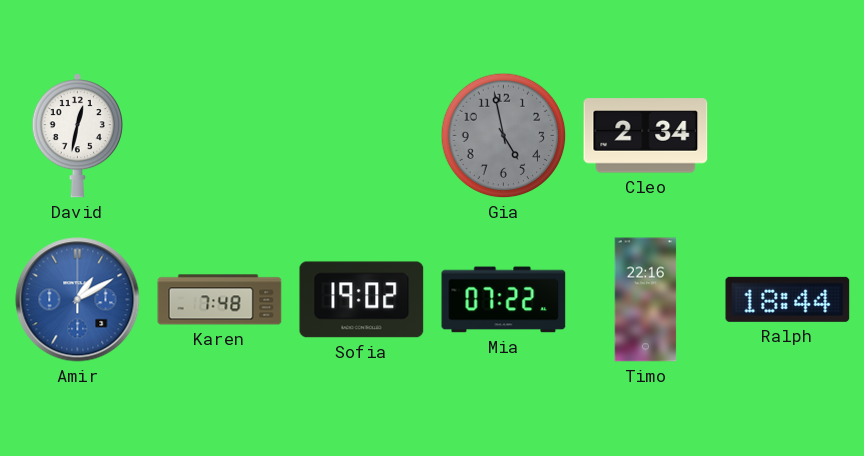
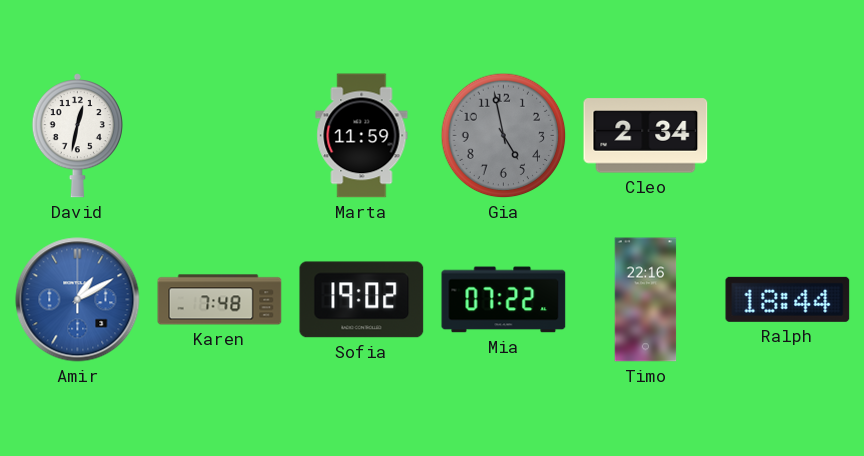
Marta: none -> 11:59 (362, 136)
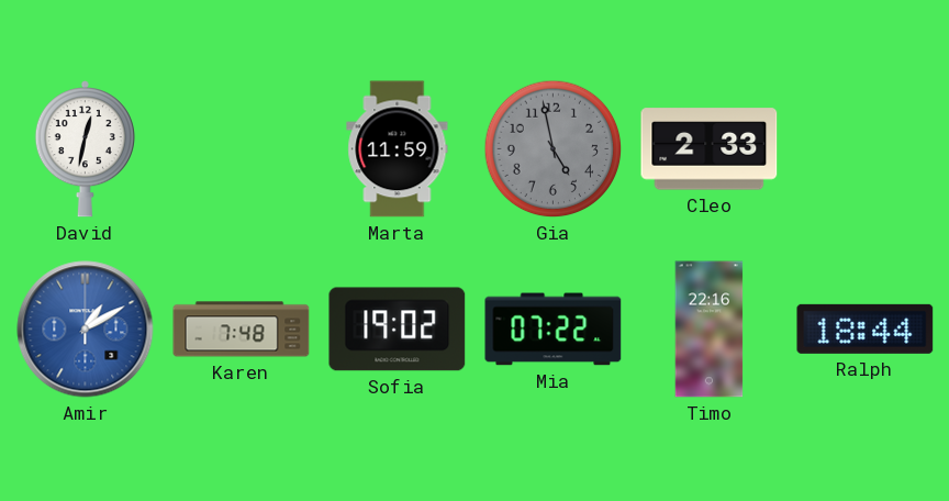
Cleo: 2:34 -> 2:33 (710, 149)
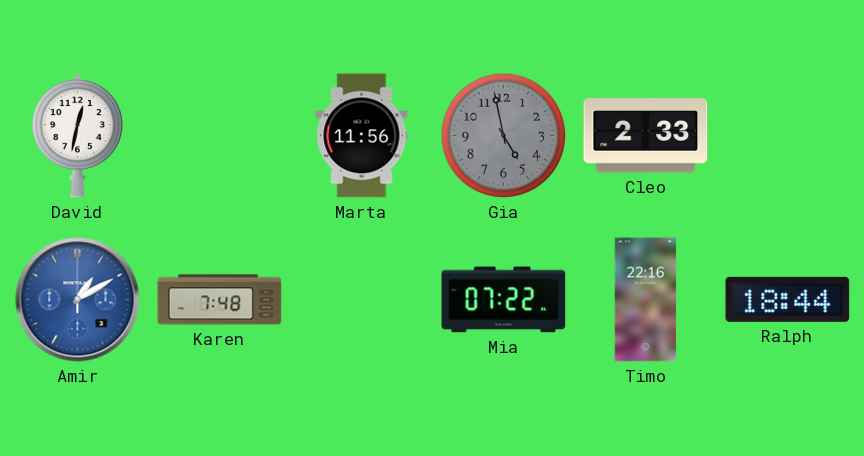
Marta: 11:59 -> 11:56 (362, 136)
Sofia: 19:02 -> none (398, 330)
